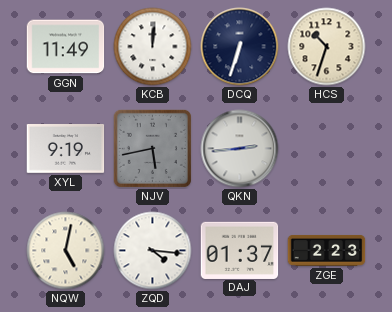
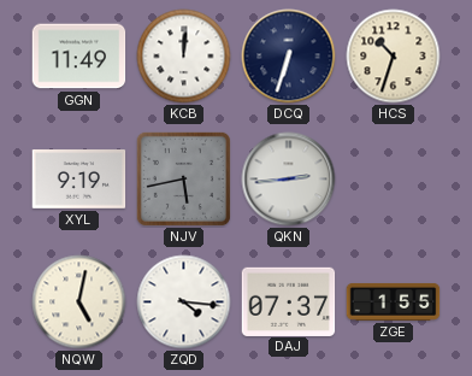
DAJ: 01:37 -> 07:37 (289, 301)
ZGE: 2:23 -> 1:55 (394, 301)
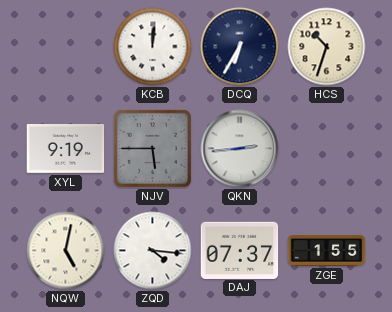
GGN: 11:49 -> none (79, 57)
DCQ: 6:33 -> 6:35 (240, 47)
NJV: 5:43 -> 5:45 (152, 148)
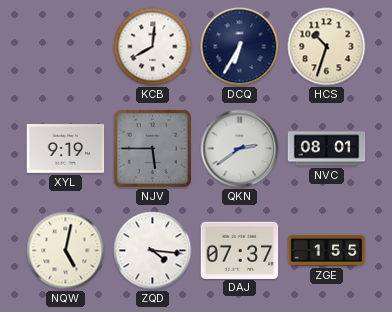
KCB: 12:01 -> 8:01 (153, 47)
QKN: 2:44 -> 2:39 (240, 149)
NVC: none -> 08:01 (327, 149)
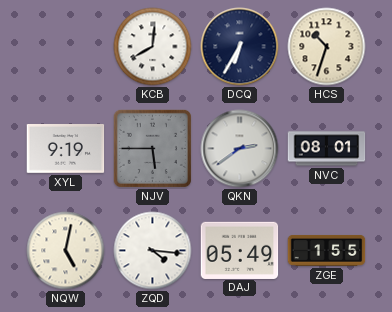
DAJ: 07:37 -> 05:49 (240, 250)
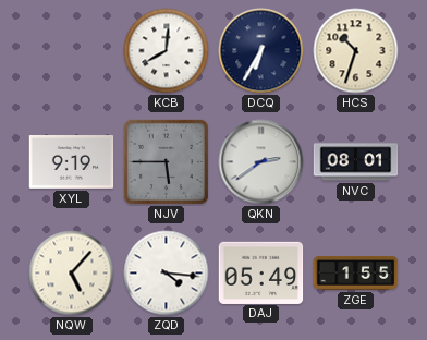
NQW: 5:02 -> 5:07 (72, 274)
